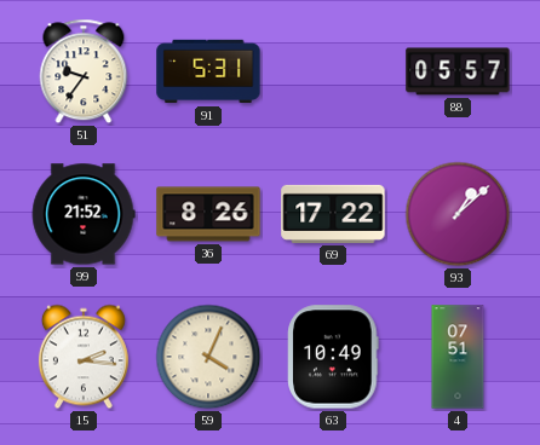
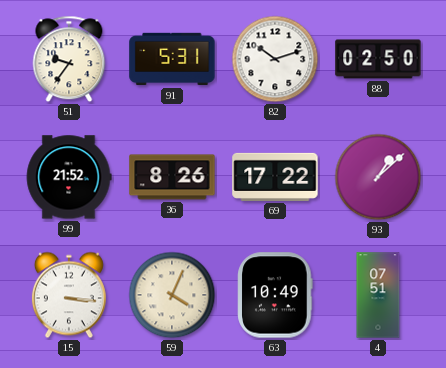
82: none -> 10:12 (275, 59)
88: 05:57 -> 02:50 (378, 59)
15: 2:16 -> 3:16 (69, 295)
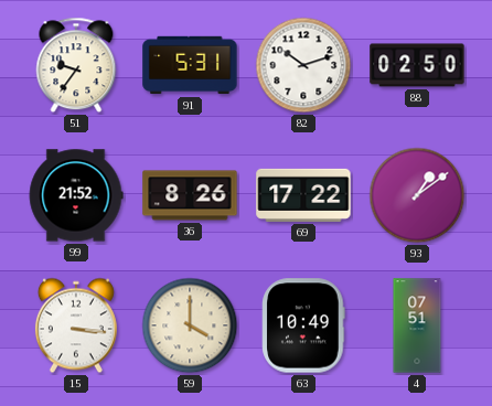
93: 1:08 -> 1:09 (417, 195)
59: 4:04 -> 4:00 (190, 325)
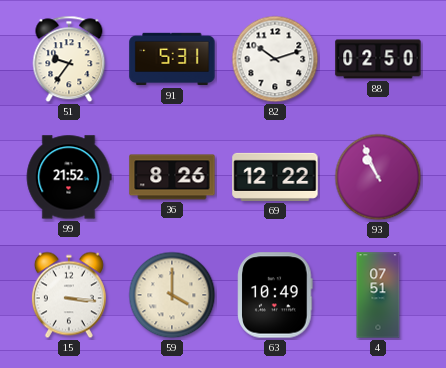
69: 17:22 -> 12:22 (275, 177)
93: 1:09 -> 10:56 (378, 177)
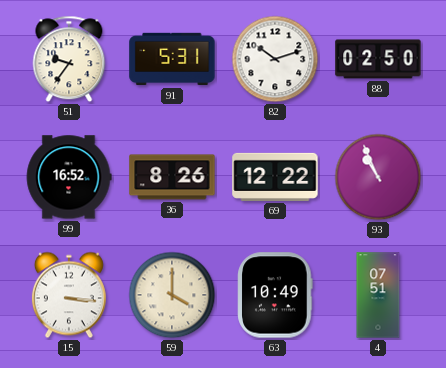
99: 21:52 -> 16:52 (69, 177)
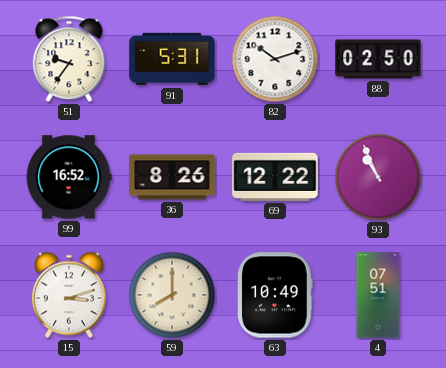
15: 3:16 -> 3:12 (69, 295)
59: 4:00 -> 8:00 (172, 295)
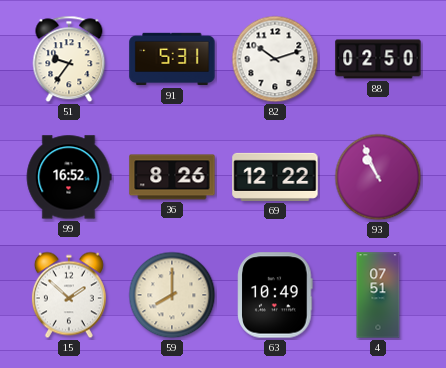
15: 3:12 -> 1:52 (69, 295)
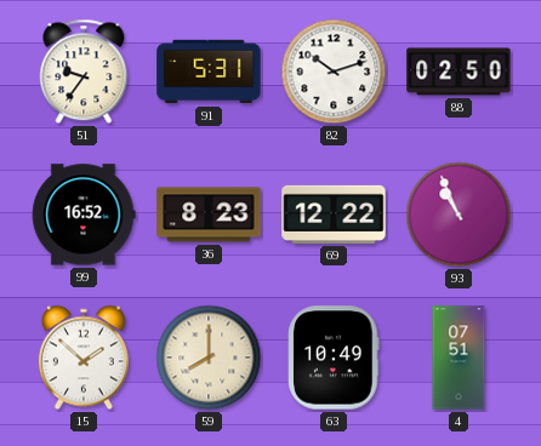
36: 8:26 -> 8:23 (209, 215)
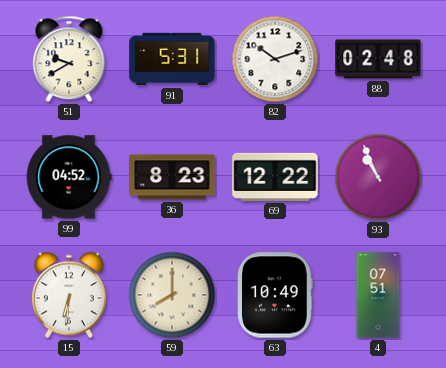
51: 9:36 -> 9:40 (69, 59)
88: 02:50 -> 02:48 (378, 59)
99: 16:52 -> 04:52 (69, 177)
15: 1:52 -> 6:31 (69, 295)
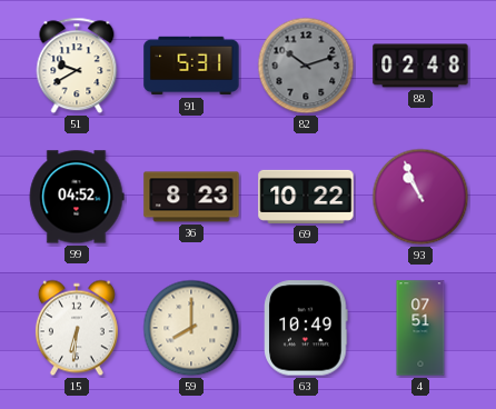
82 dial: white -> grey (306, 66)
69: 12:22 -> 10:22 (306, 197)
